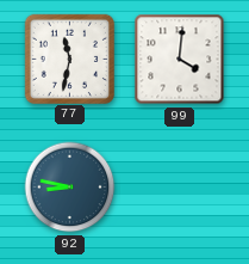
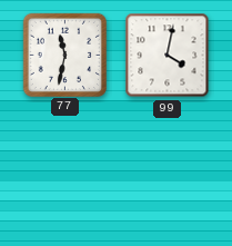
99: 4:01 -> 4:02 (168, 56)
92: 8:47 -> none (70, 188)
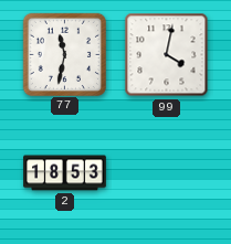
2: none -> 18:53 (65, 173)
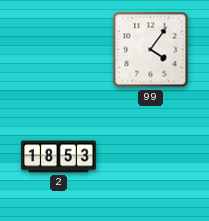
77: 11:32 -> none (64, 54)
99: 4:02 -> 4:06 (151, 50)
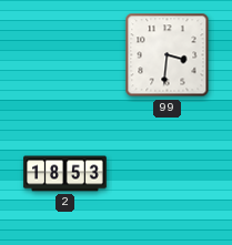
99: 4:06 -> 3:31 (168, 55)
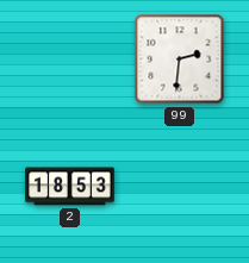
99: 3:31 -> 2:31 (180, 60)
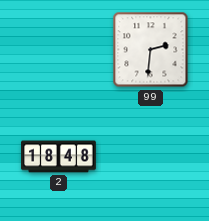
2: 18:53 -> 18:48 (59, 157)
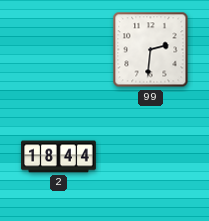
2: 18:48 -> 18:44 (59, 157)
